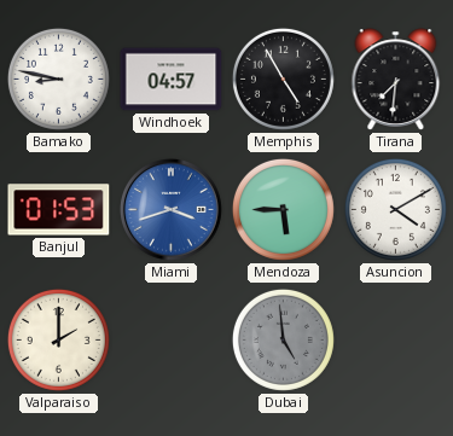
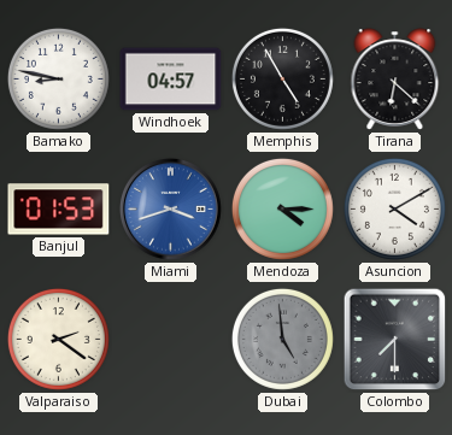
Tirana: 7:31 -> 6:22 (395, 80)
Mendoza: 5:45 -> 4:15 (282, 208)
Valparaiso: 2:00 -> 2:21 (58, 339)
Colombo: none -> 7:30 (395, 340)
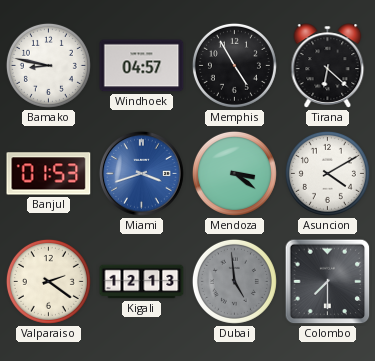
Mendoza: 4:15 -> 3:21 (234, 173)
Kigali: none -> 12:13 (142, 282)
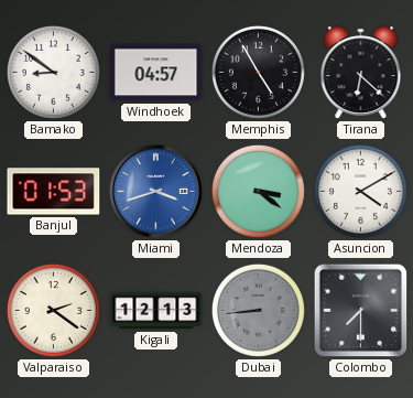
Bamako: 8:47 -> 8:51 (53, 72)
Dubai: 4:59 -> 8:44 (258, 310)
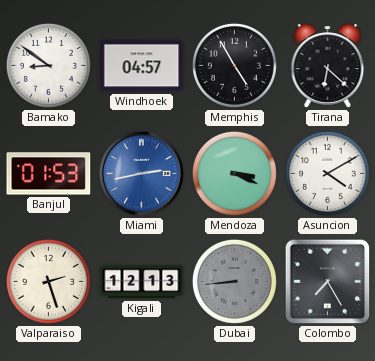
Miami: 3:42 -> 2:43 (141, 173)
Mendoza: 3:21 -> 3:19 (234, 173)
Valparaiso: 2:21 -> 2:27 (48, 281)
Colombo: 7:30 -> 7:25 (328, 282)
